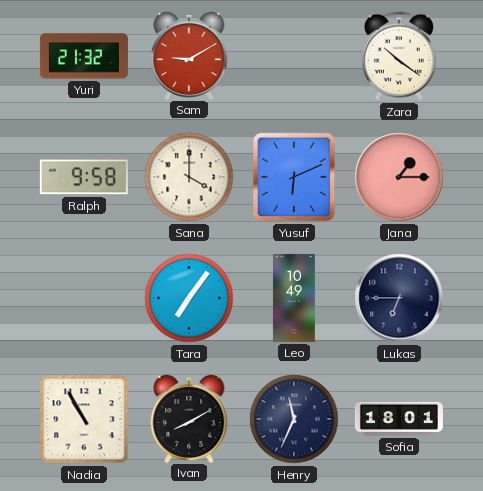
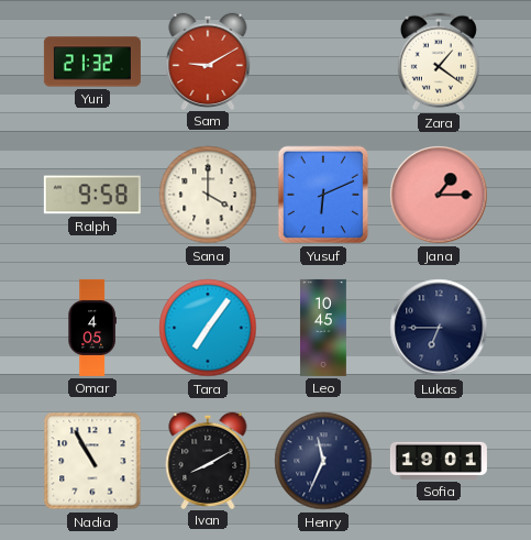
Zara: 10:21 -> 1:21 (439, 62)
Omar: none -> 4:05 (92, 328)
Leo: 10:49 -> 10:45 (323, 328)
Sofia: 18:01 -> 19:01 (439, 461)
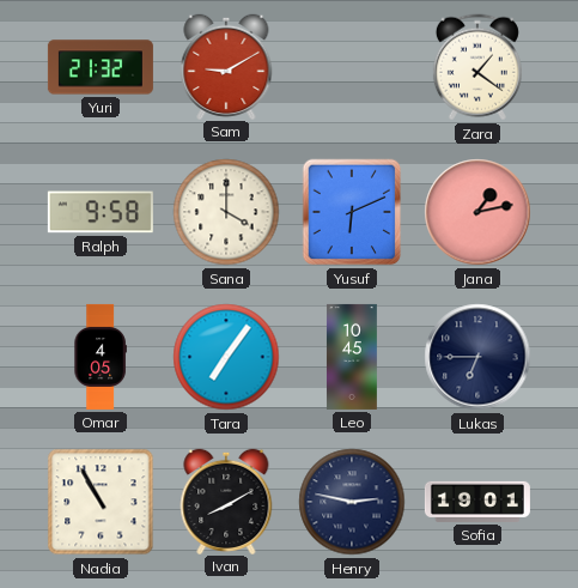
Jana: 1:15 -> 1:13 (477, 212)
Henry: 11:34 -> 2:47 (352, 502)
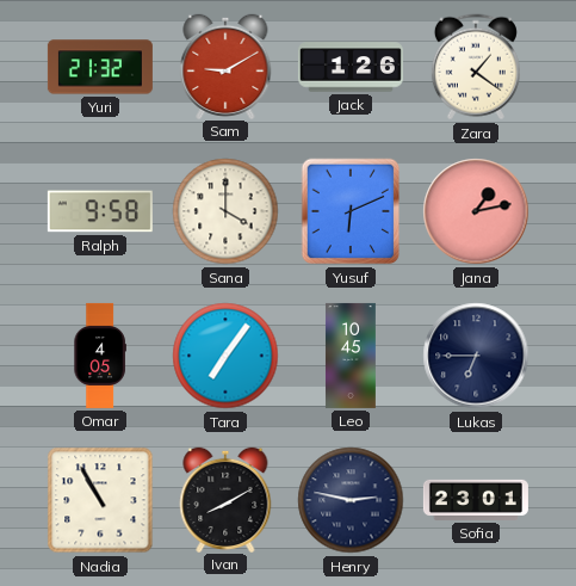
Jack: none -> 1:26 (351, 67)
Sofia: 19:01 -> 23:01 (476, 500)
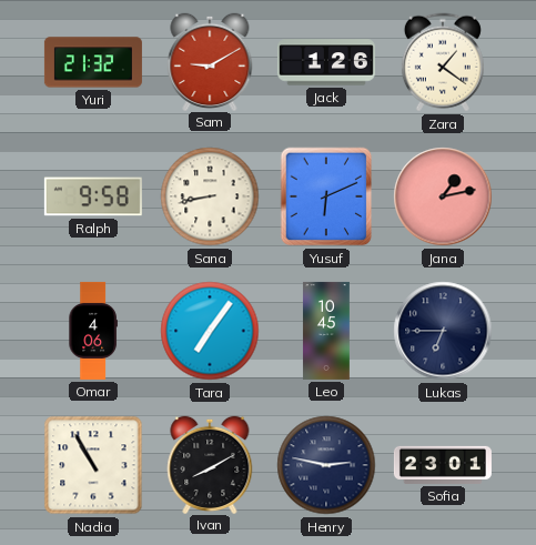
Sana: 4:00 -> 8:43 (210, 196)
Omar: 4:05 -> 4:06 (93, 331)
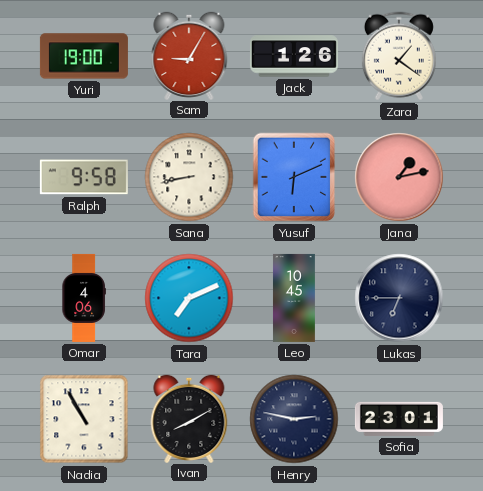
Yuri: 21:32 -> 19:00 (84, 56)
Sam: 9:10 -> 9:05 (189, 55)
Tara: 7:06 -> 7:11 (189, 298)
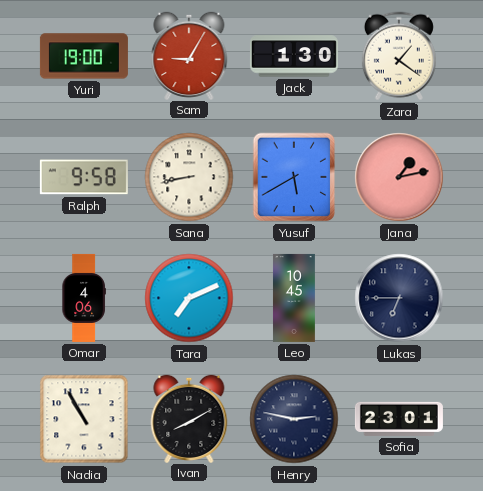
Jack: 1:26 -> 1:30 (294, 56)
Yusuf: 6:11 -> 5:40 (294, 177)
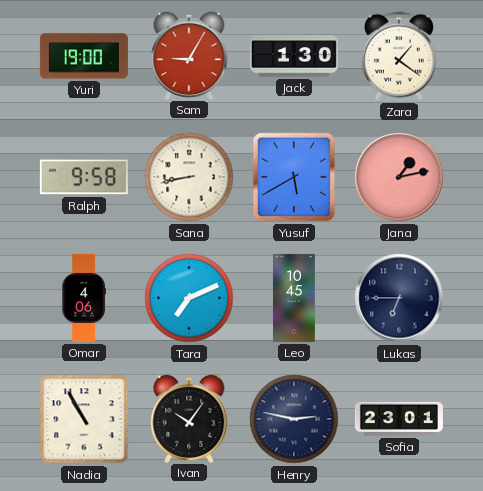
Ivan: 8:10 -> 10:06 (189, 418)
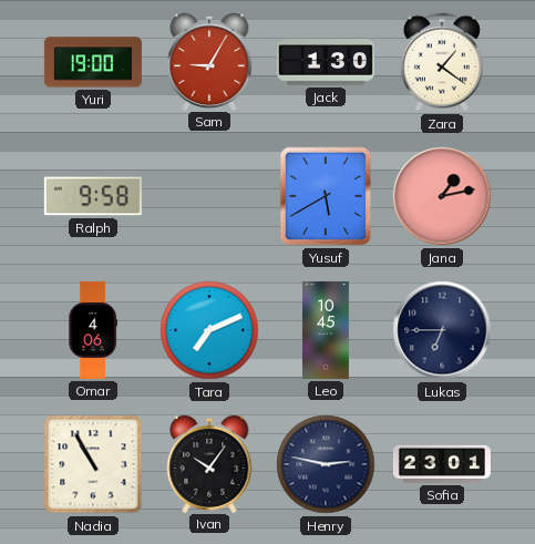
Sana: 8:43 -> none (189, 177)
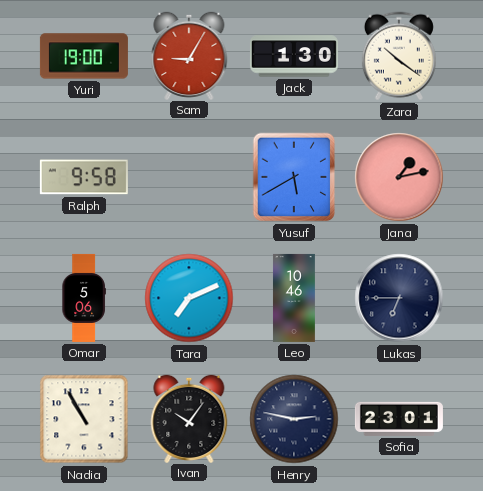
Zara: 1:21 -> 10:21 (399, 56)
Omar: 4:06 -> 5:06 (84, 298)
Leo: 10:45 -> 10:46 (294, 298)
